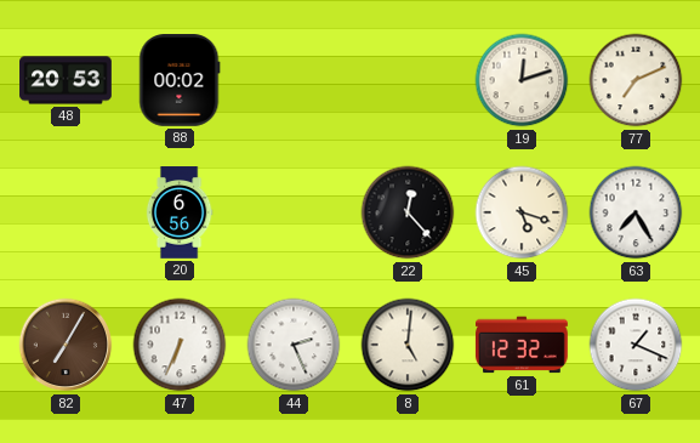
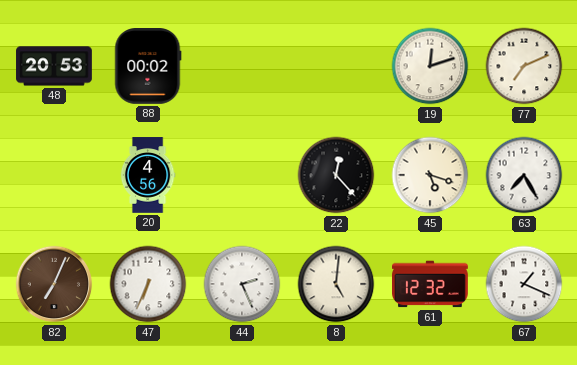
20: 6:56 -> 4:56 (148, 175)
82: 7:05 -> 7:04 (54, 284)
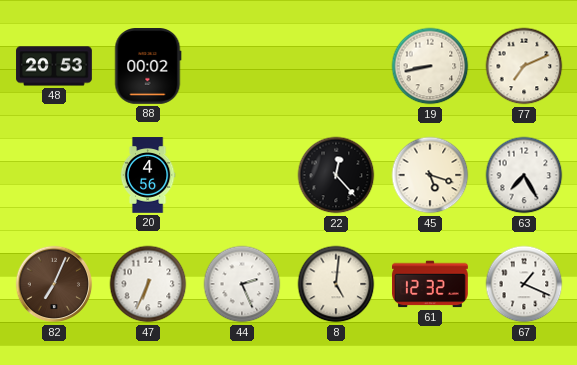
19: 12:12 -> 8:43 (430, 66)
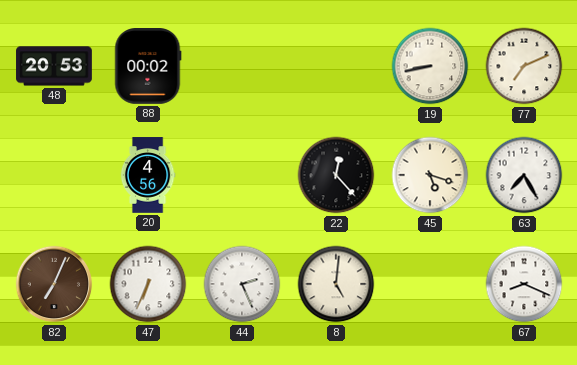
61: 12:32 -> none (431, 284)
67: 1:19 -> 8:19 (524, 284)
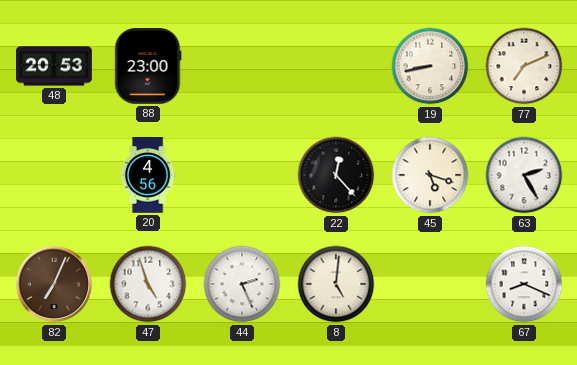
88: 00:02 -> 23:00 (148, 67)
63: 7:25 -> 2:25 (524, 175)
47: 6:34 -> 4:57 (148, 284)
